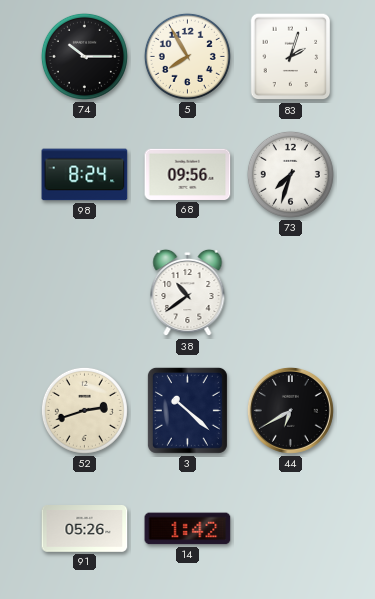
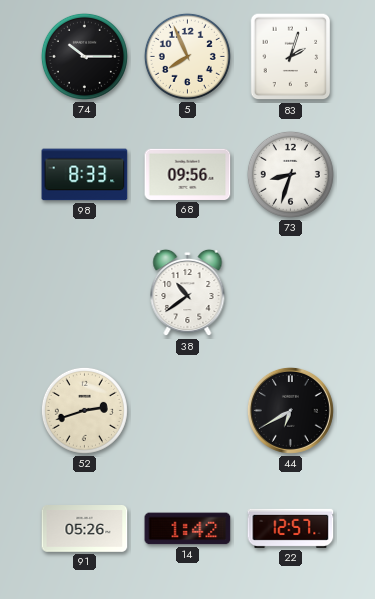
5: 7:55 -> 7:56 (187, 56)
98: 8:24 -> 8:33 (85, 175)
73: 7:33 -> 8:33 (290, 174)
3: 10:22 -> none (187, 410)
22: none -> 12:57 (291, 528)
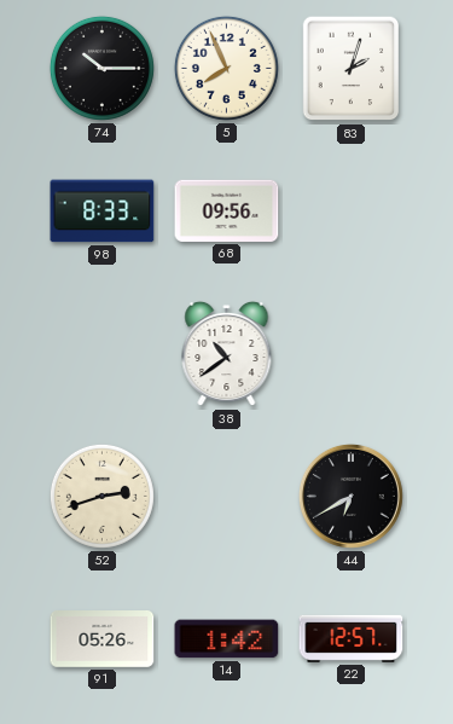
73: 8:33 -> none (290, 174)
